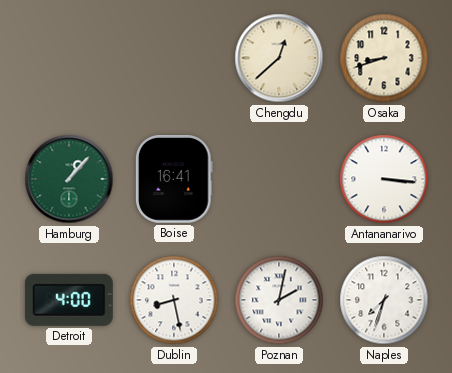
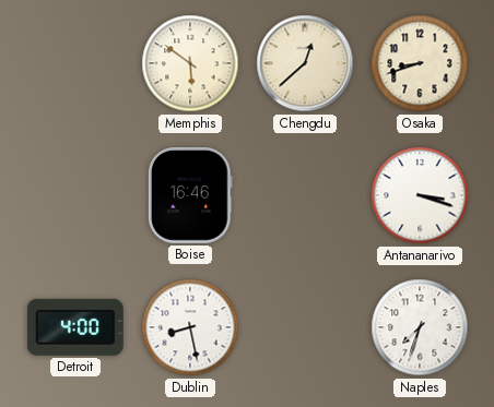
Memphis: none -> 5:51 (190, 63)
Hamburg: 1:07 -> none (69, 179)
Boise: 16:41 -> 16:46 (190, 196)
Antananarivo: 3:16 -> 3:18 (420, 195)
Poznan: 2:02 -> none (279, 300)
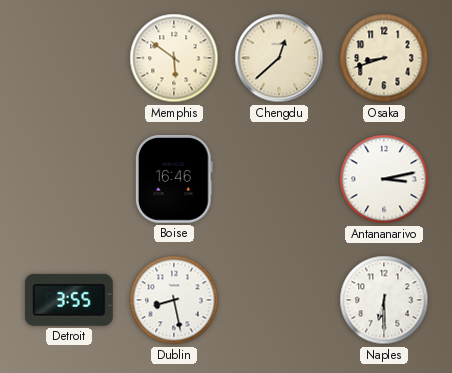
Antananarivo: 3:18 -> 3:13 (384, 179)
Detroit: 4:00 -> 3:55 (69, 300)
Naples: 7:33 -> 6:30 (384, 300)
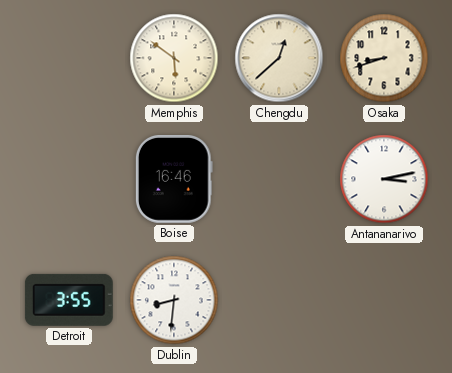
Dublin: 8:28 -> 8:31 (174, 300)
Naples: 6:30 -> none (384, 300)
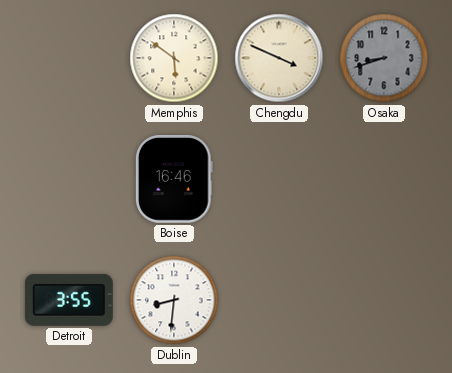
Chengdu: 12:38 -> 3:49 (279, 58)
Osaka dial: cream -> grey (384, 58)
Antananarivo: 3:13 -> none (384, 179)
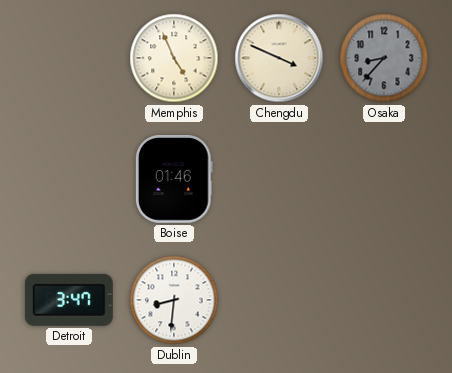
Memphis: 5:51 -> 4:56 (174, 58)
Osaka: 8:42 -> 8:37 (384, 58)
Boise: 16:46 -> 01:46 (174, 180)
Detroit: 3:55 -> 3:47 (69, 300)
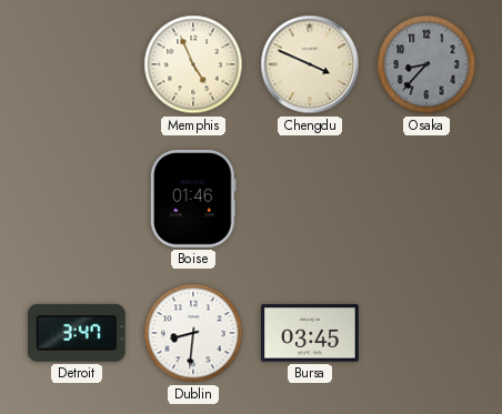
Bursa: none -> 03:45 (311, 333)
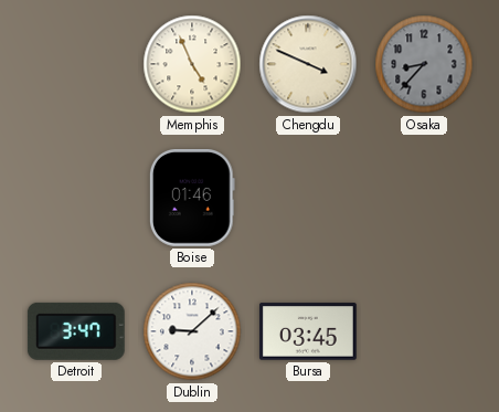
Dublin: 8:31 -> 9:08 (192, 331)
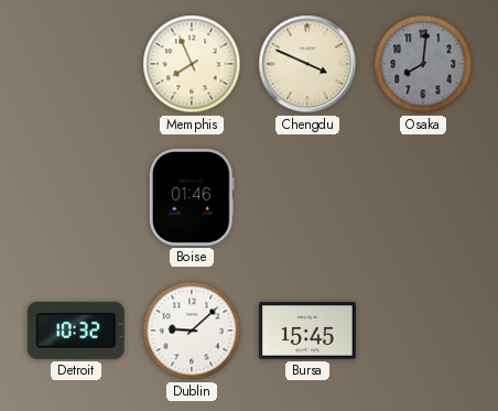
Memphis: 4:56 -> 7:56 (192, 64)
Osaka: 8:37 -> 8:01 (423, 64)
Detroit: 3:47 -> 10:32 (76, 331)
Bursa: 03:45 -> 15:45 (308, 331)
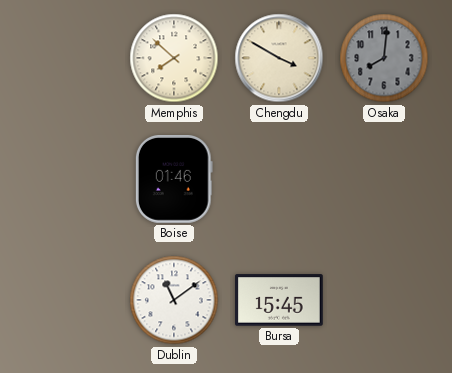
Memphis: 7:56 -> 7:52 (174, 58)
Chengdu: 3:49 -> 3:50 (279, 58)
Detroit: 10:32 -> none (76, 331)
Dublin: 9:08 -> 11:09 (174, 300)
